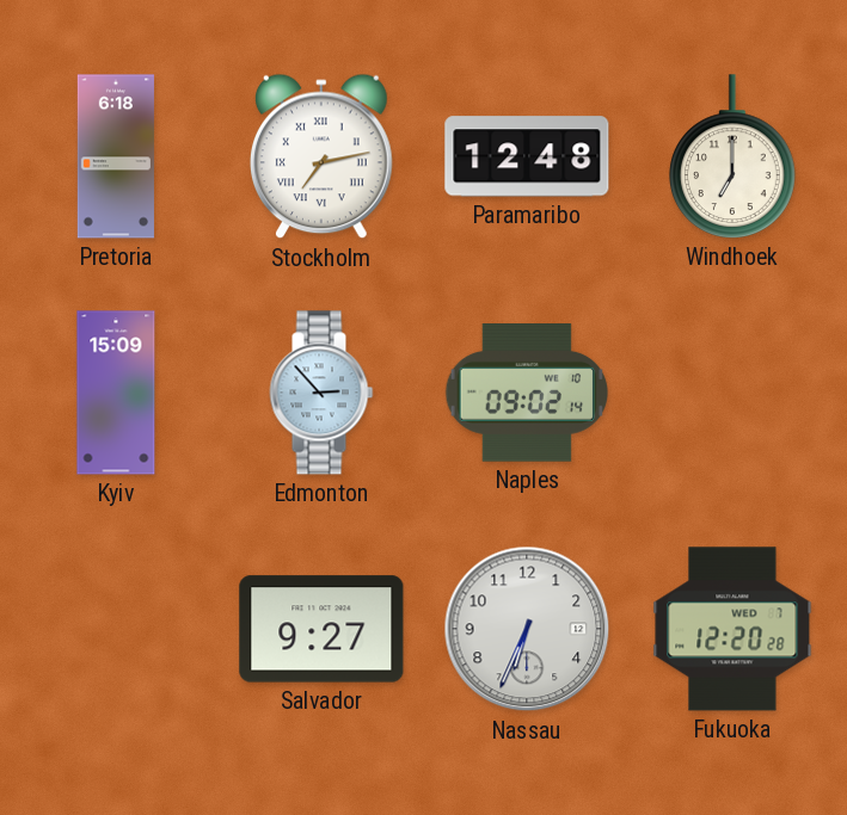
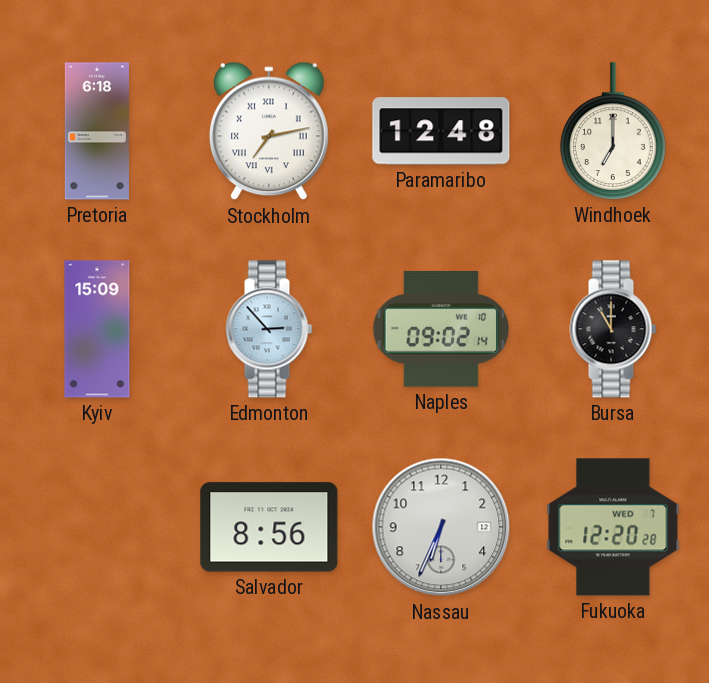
Bursa: none -> 11:00 (613, 329)
Salvador: 9:27 -> 8:56 (269, 527)
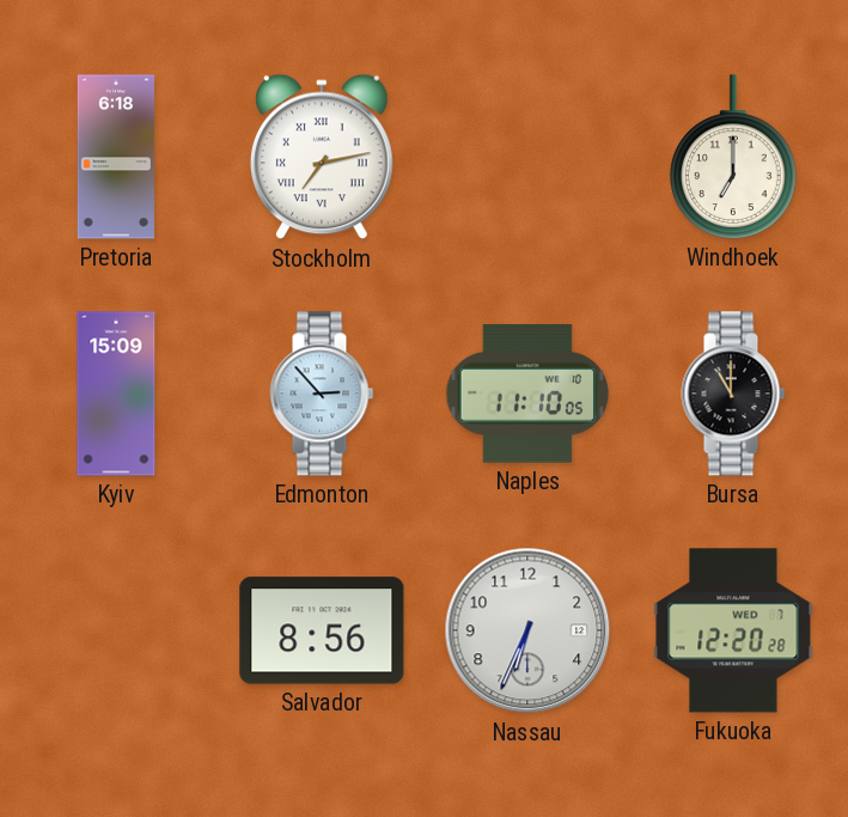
Paramaribo: 12:48 -> none (441, 131)
Naples: 09:02 -> 11:10 (526, 395)
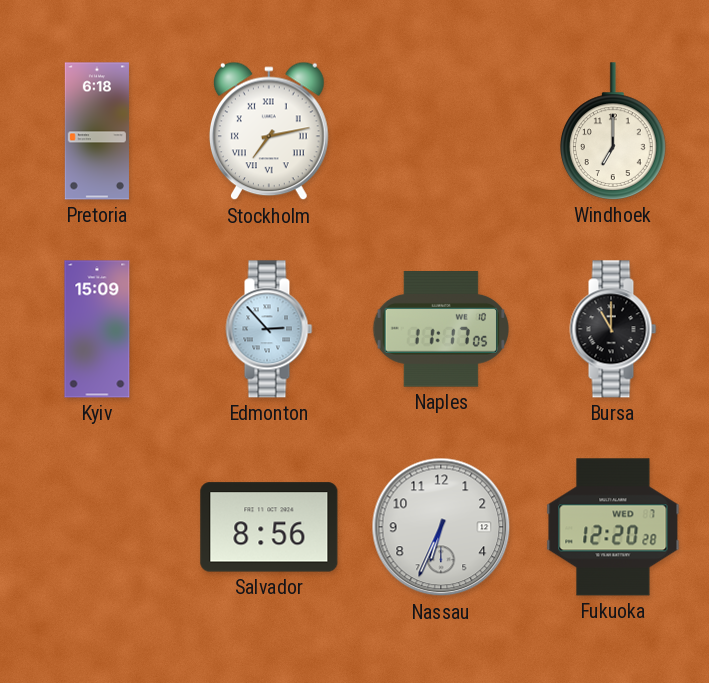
Naples: 11:10 -> 11:17 (440, 330)
